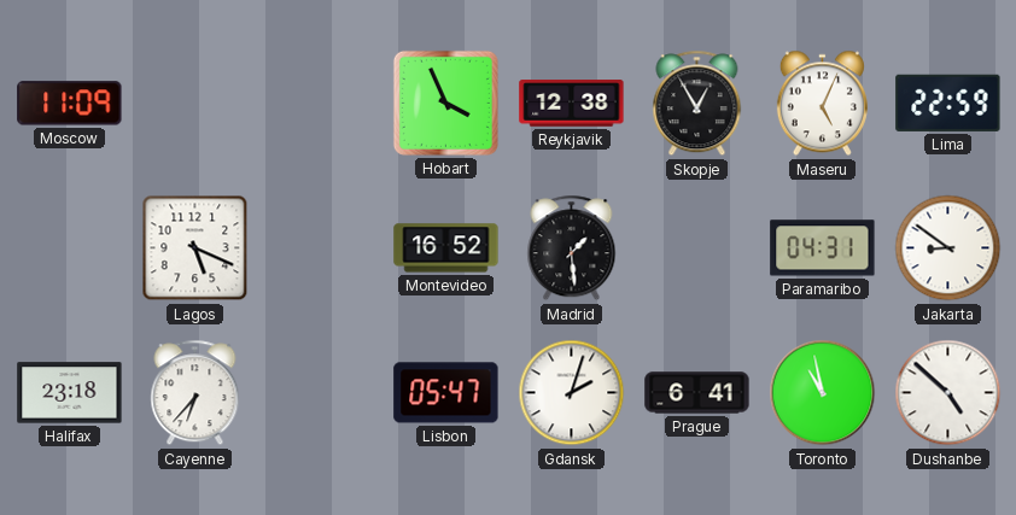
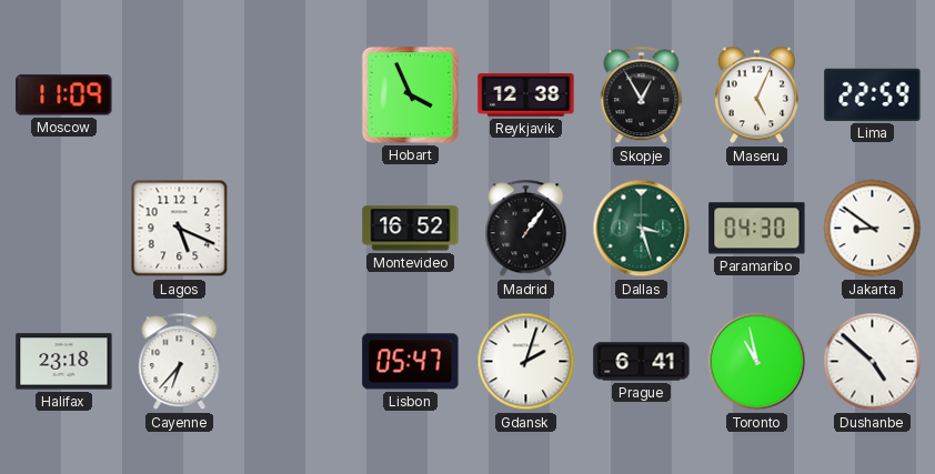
Madrid: 1:29 -> 1:06 (526, 229)
Dallas: none -> 3:27 (642, 229)
Paramaribo: 04:31 -> 04:30 (757, 229)
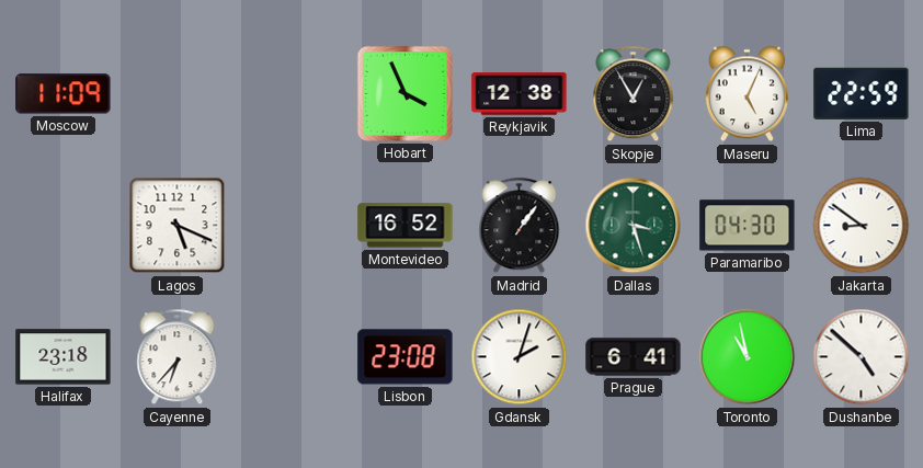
Lisbon: 05:47 -> 23:08 (406, 357)
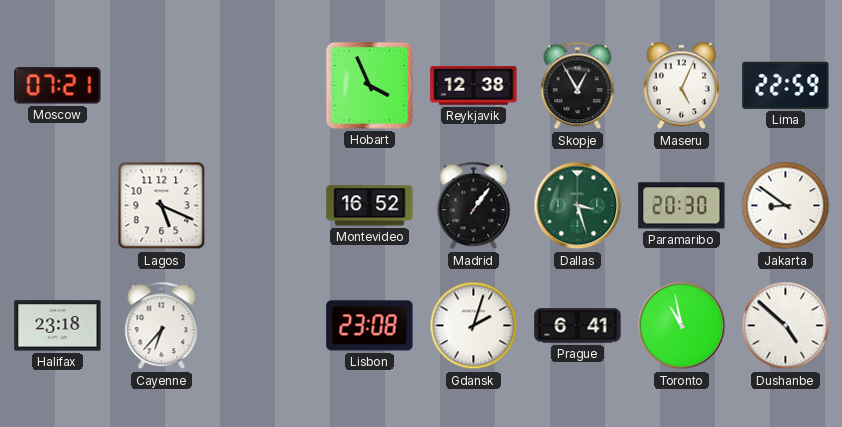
Moscow: 11:09 -> 07:21 (58, 86)
Paramaribo: 04:30 -> 20:30 (682, 206)
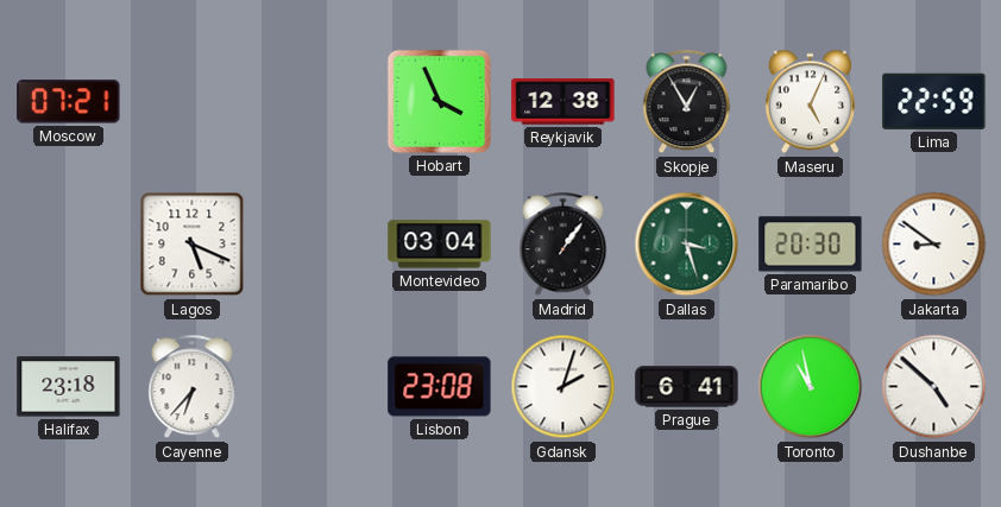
Montevideo: 16:52 -> 03:04 (440, 245)
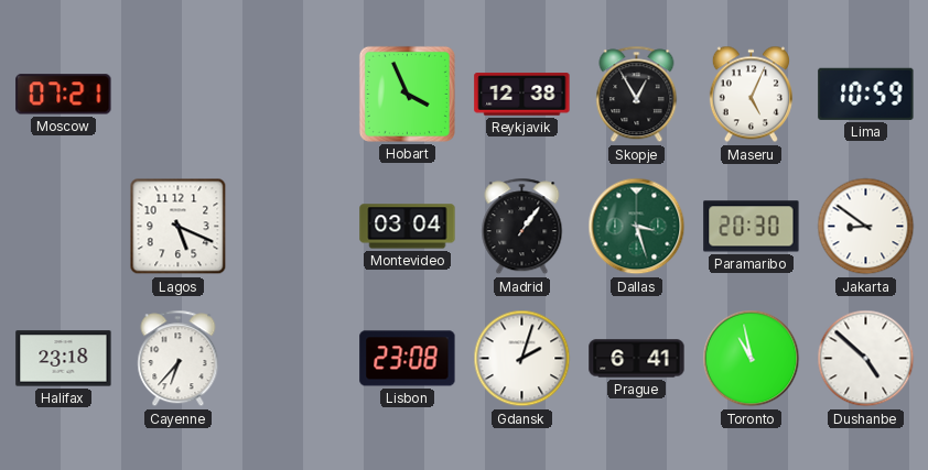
Lima: 22:59 -> 10:59 (866, 94)
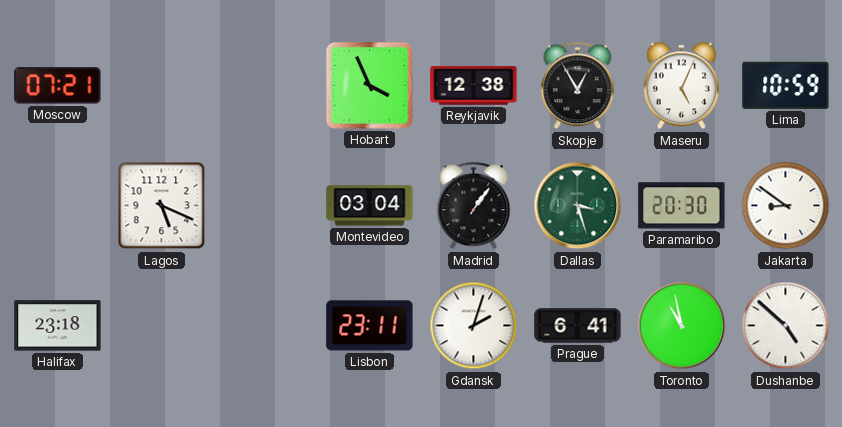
Cayenne: 6:37 -> none (179, 359)
Lisbon: 23:08 -> 23:11 (370, 326)
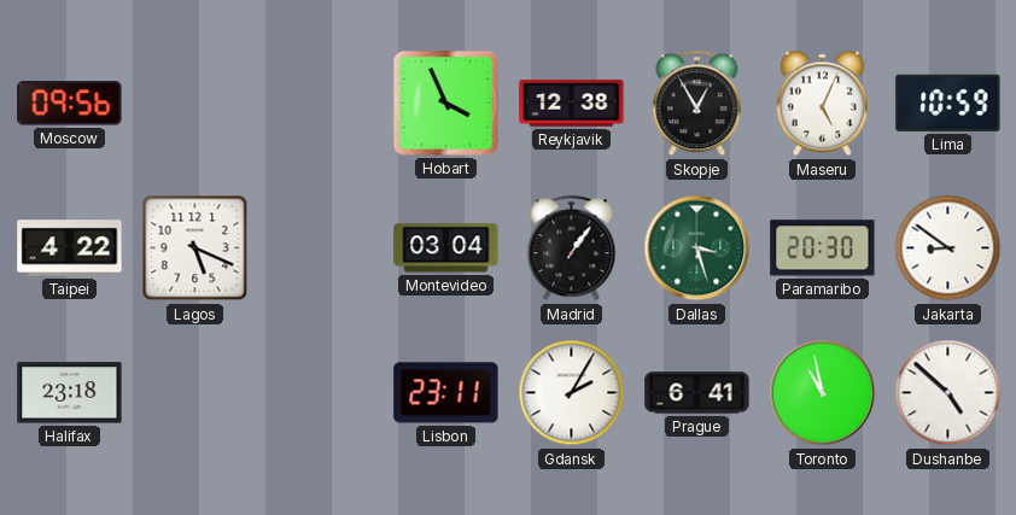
Moscow: 07:21 -> 09:56 (70, 104)
Taipei: none -> 4:22 (70, 248)
Gdansk: 2:03 -> 2:05 (572, 393)
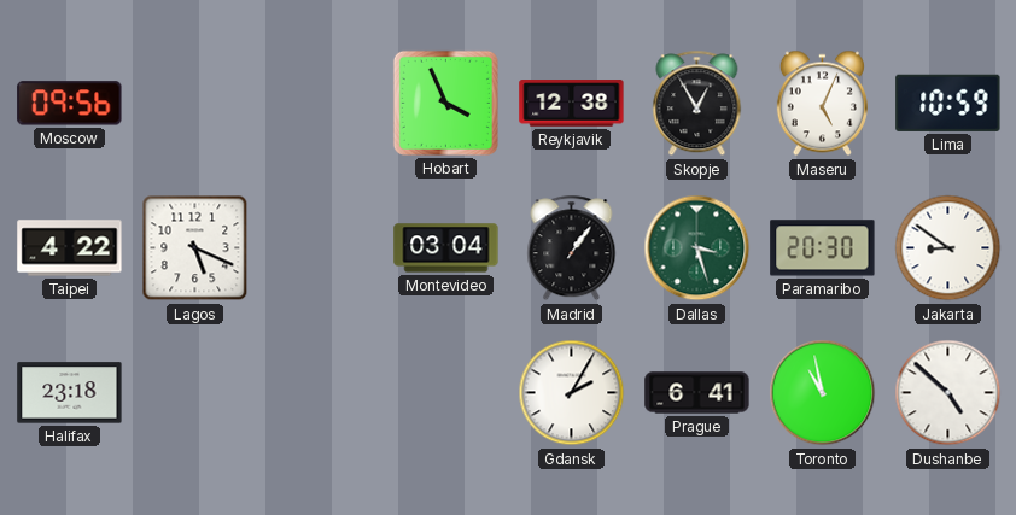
Lisbon: 23:11 -> none (446, 393)
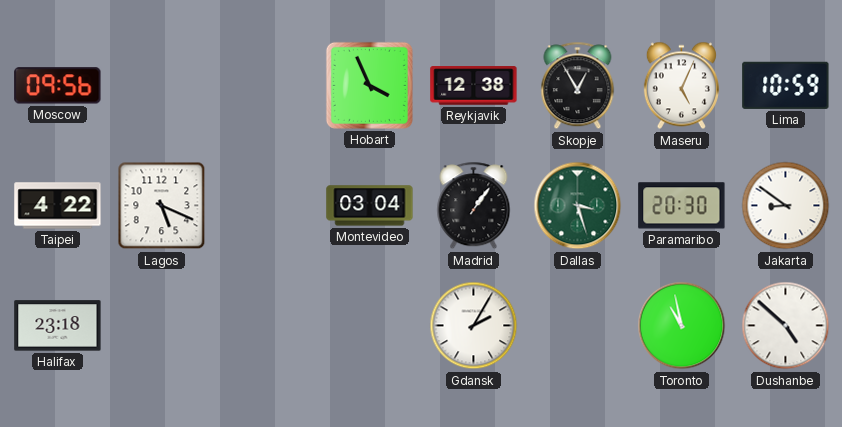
Prague: 6:41 -> none (697, 393)
